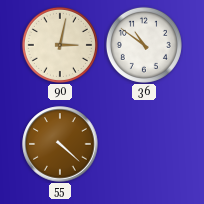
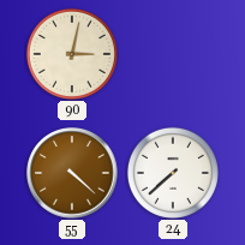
36: 10:51 -> none (144, 45)
24: none -> 7:38 (173, 173)
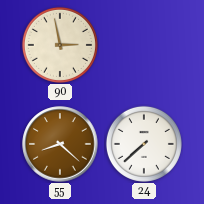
90: 3:02 -> 2:58 (60, 45)
55: 4:22 -> 8:22 (60, 144)
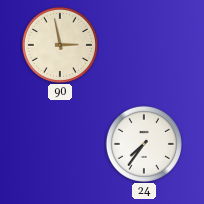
55: 8:22 -> none (60, 144)
24: 7:38 -> 7:36 (144, 144)
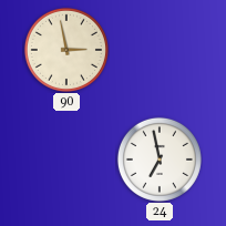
24: 7:36 -> 6:58 (160, 160)
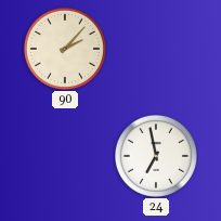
90: 2:58 -> 2:07 (65, 49)
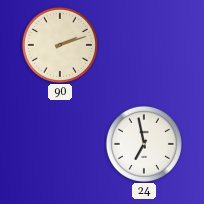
90: 2:07 -> 2:12 (60, 45)
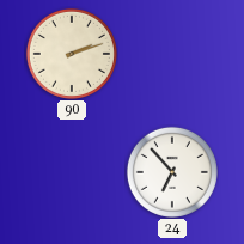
24: 6:58 -> 6:53 (172, 172)
